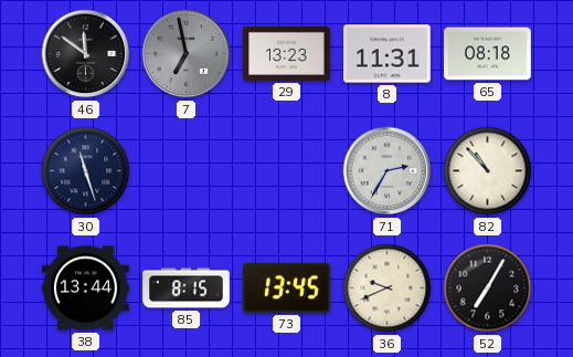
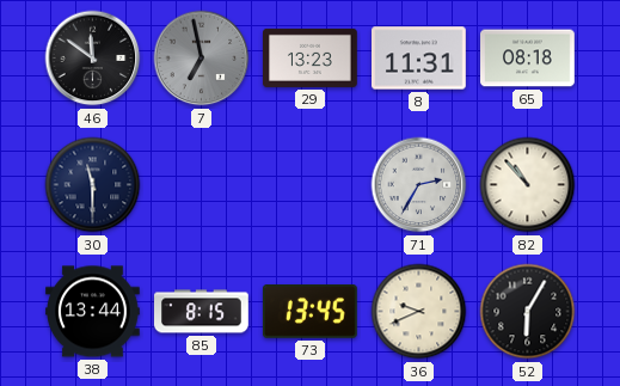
30: 11:27 -> 11:30 (93, 185)
52: 7:05 -> 6:05 (528, 312)
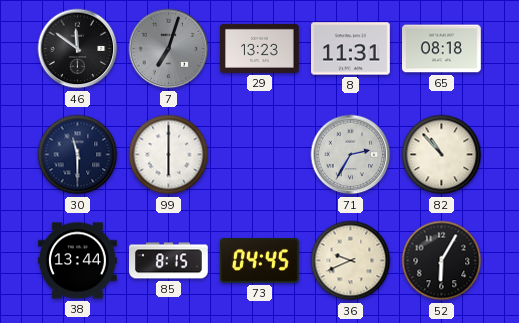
7: 6:58 -> 7:03 (169, 49)
99: none -> 6:00 (169, 155)
73: 13:45 -> 04:45 (259, 261)
